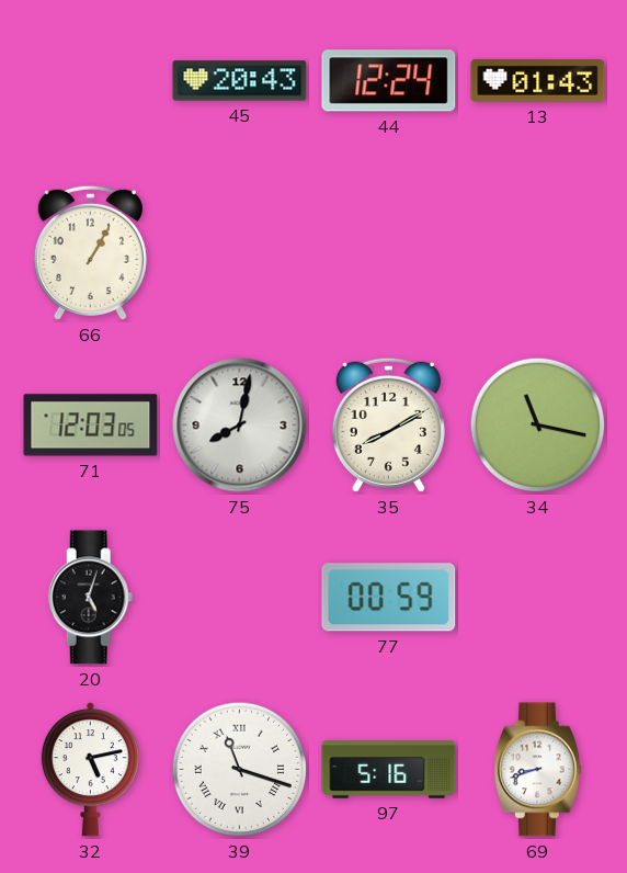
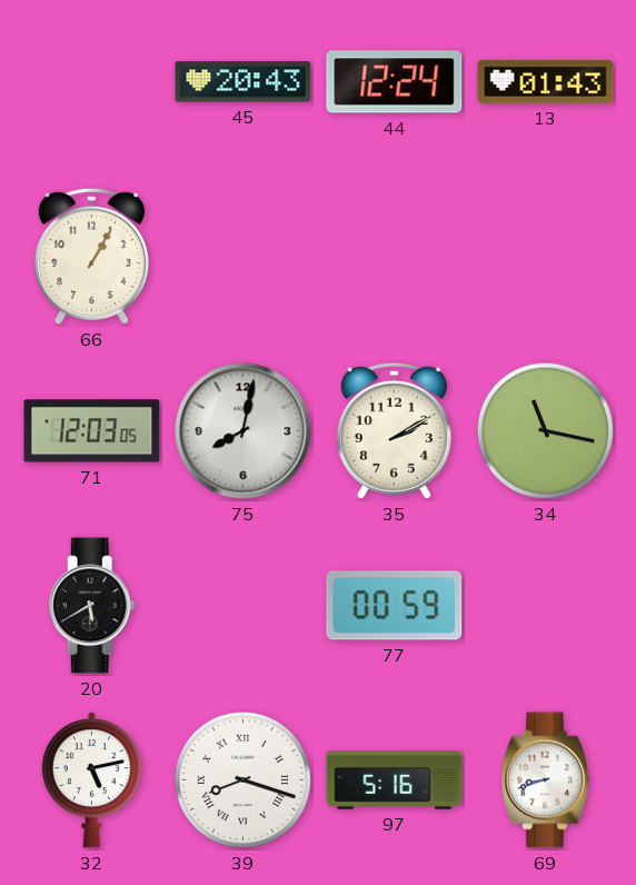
35: 8:10 -> 2:10 (394, 430)
20: 5:03 -> 5:40 (92, 606)
39: 11:18 -> 8:18 (244, 780)
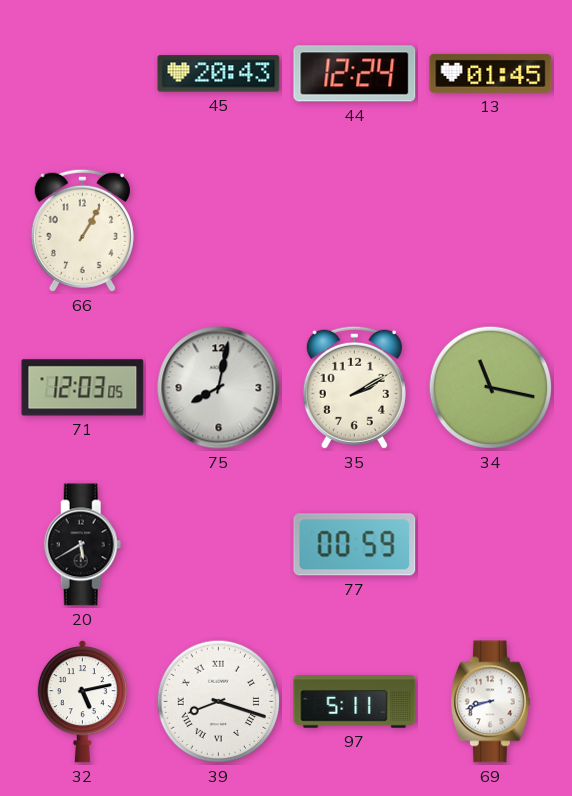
13: 01:43 -> 01:45 (491, 73)
97: 5:16 -> 5:11 (355, 702)
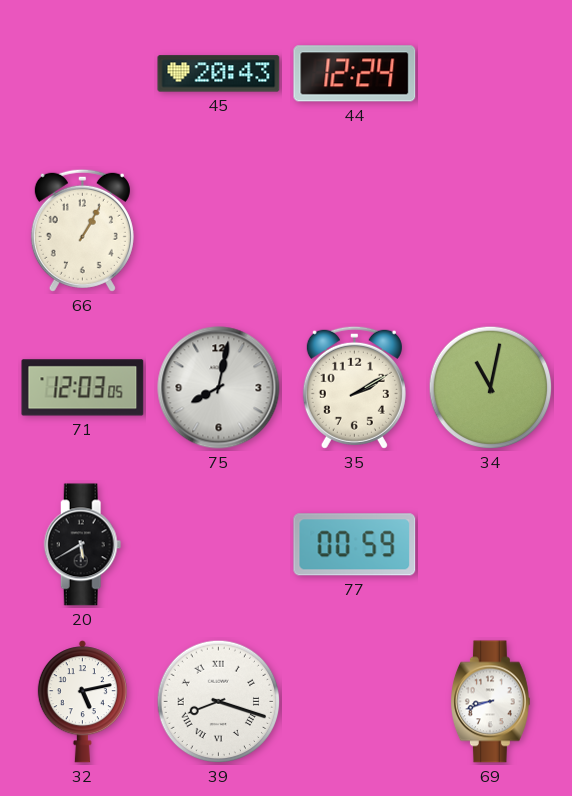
13: 01:45 -> none (491, 73)
34: 11:17 -> 11:02 (491, 388)
97: 5:11 -> none (355, 702)
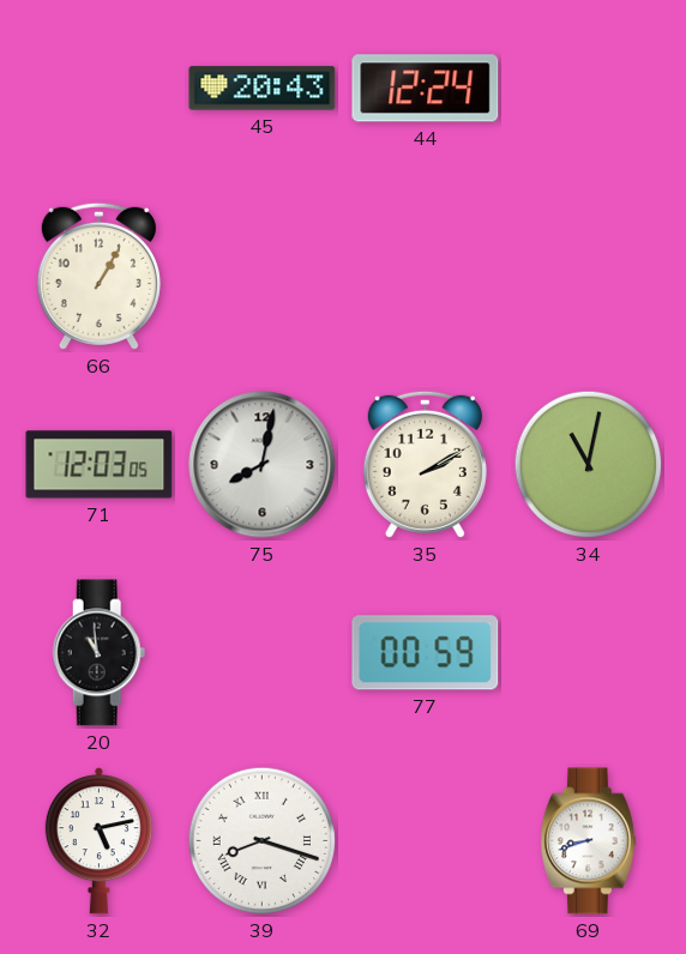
20: 5:40 -> 10:59 (100, 653)
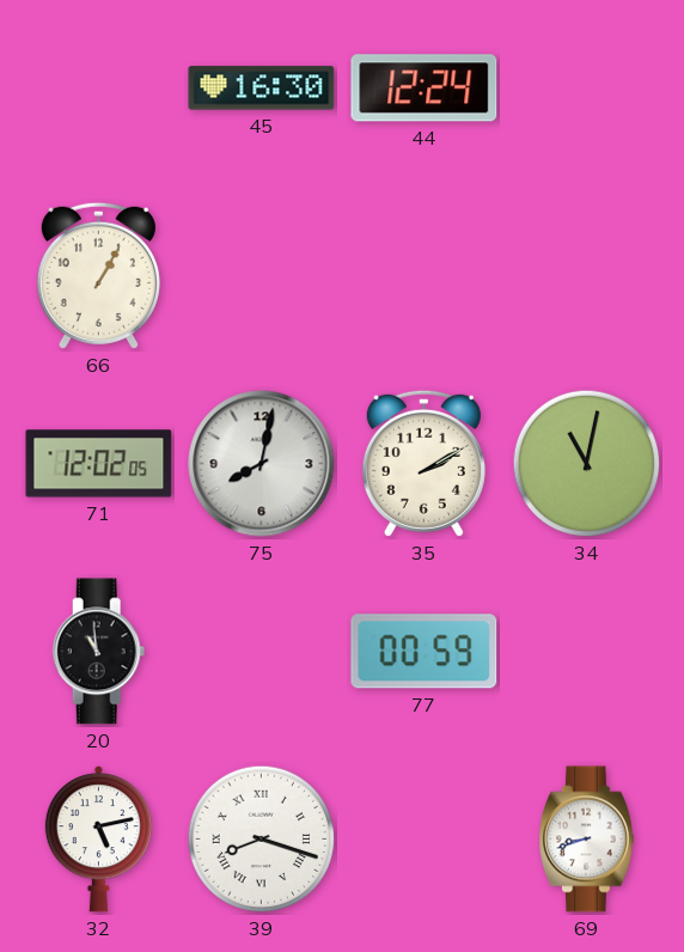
45: 20:43 -> 16:30 (262, 89)
71: 12:03 -> 12:02 (99, 464)
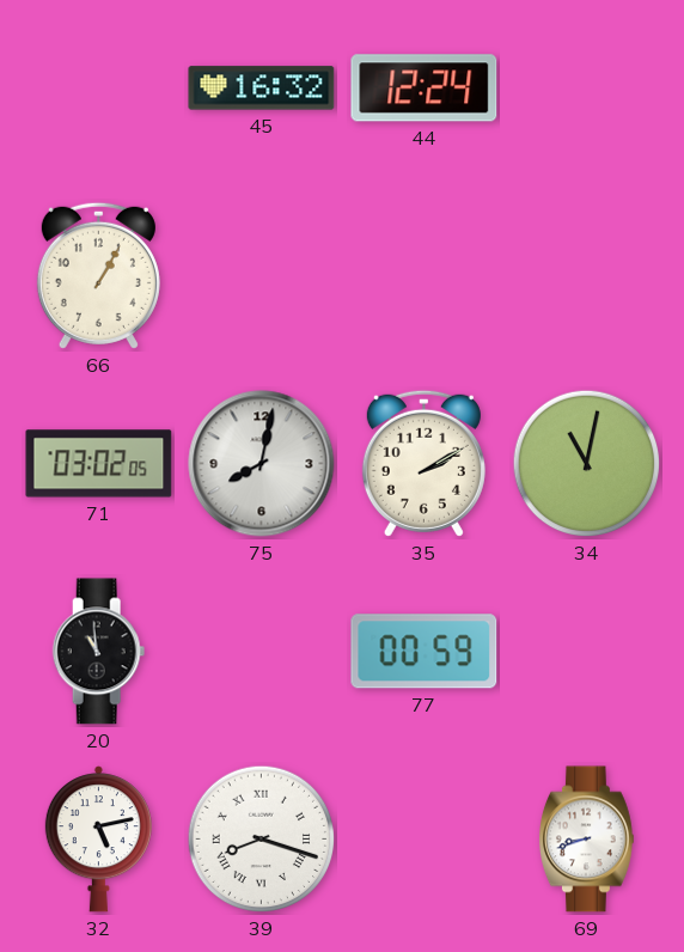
45: 16:30 -> 16:32 (262, 89)
71: 12:02 -> 03:02 (99, 464)
